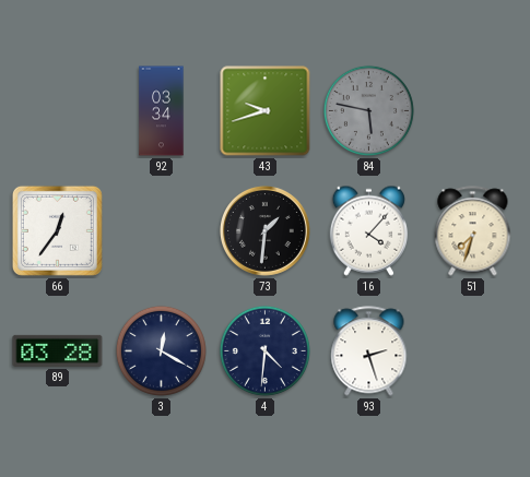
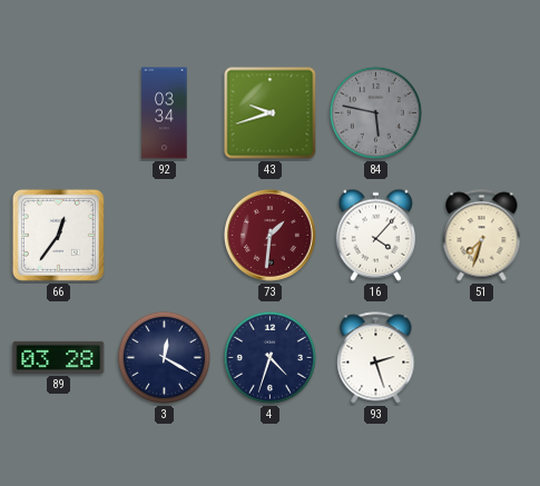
73 dial: black -> burgundy (269, 235)
4: 4:31 -> 4:33 (269, 357)
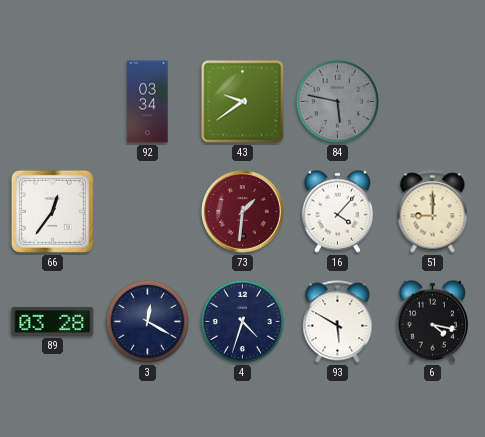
43: 9:42 -> 9:39 (243, 102)
51: 7:33 -> 9:00 (433, 212)
93: 2:27 -> 5:50 (338, 322)
6: none -> 4:17 (432, 321)
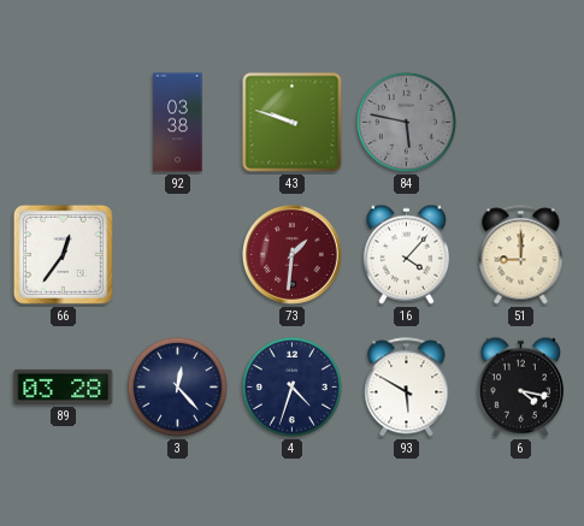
92: 03:34 -> 03:38 (178, 123)
43: 9:39 -> 9:48 (293, 123)
3: 12:20 -> 12:23 (177, 386)
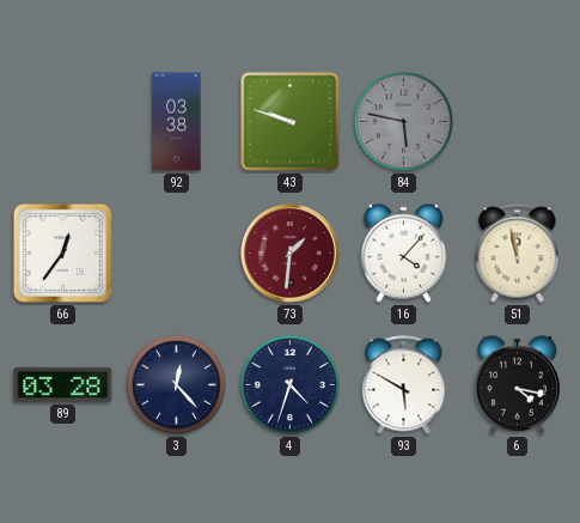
51: 9:00 -> 11:58 (518, 254)
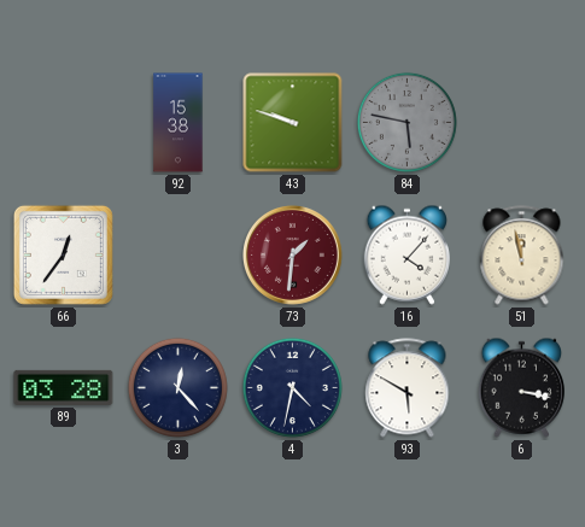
92: 03:38 -> 15:38 (179, 123)
4: 4:33 -> 4:32 (292, 387)
6: 4:17 -> 3:17 (521, 387)
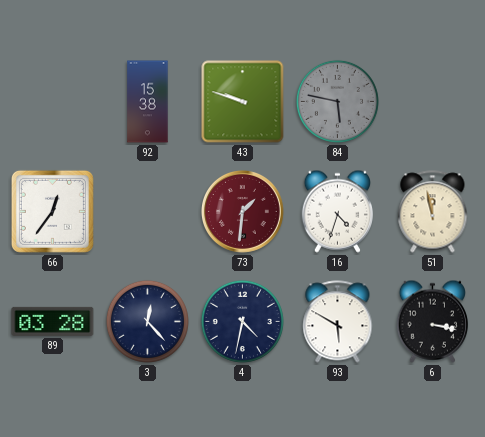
16: 4:07 -> 4:33 (337, 211)
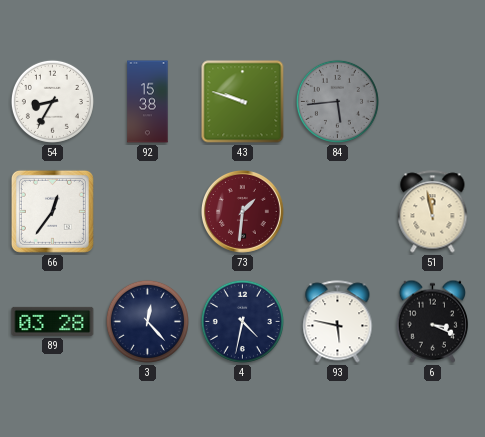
54: none -> 8:35 (52, 101)
84: 5:47 -> 5:44 (337, 101)
16: 4:33 -> none (337, 211)
93: 5:50 -> 5:47 (338, 322)
6: 3:17 -> 3:19 (432, 321)
